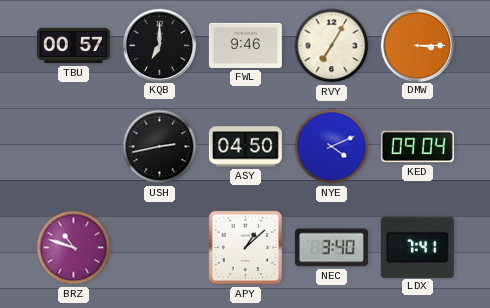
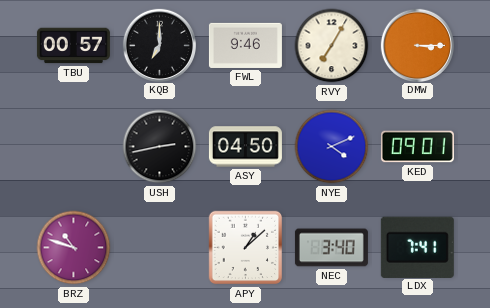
KED: 09:04 -> 09:01 (417, 147)
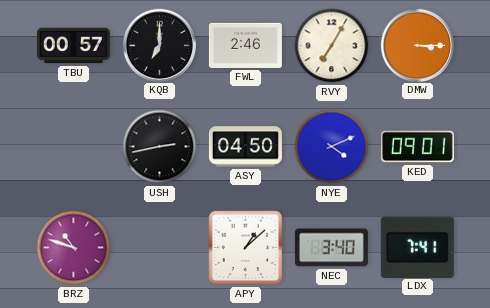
FWL: 9:46 -> 2:46 (245, 45)
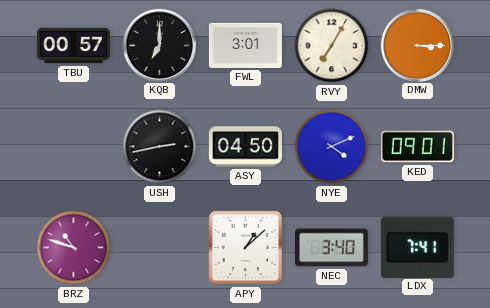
FWL: 2:46 -> 3:01 (245, 45)
